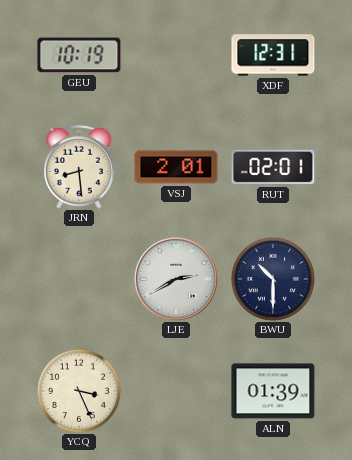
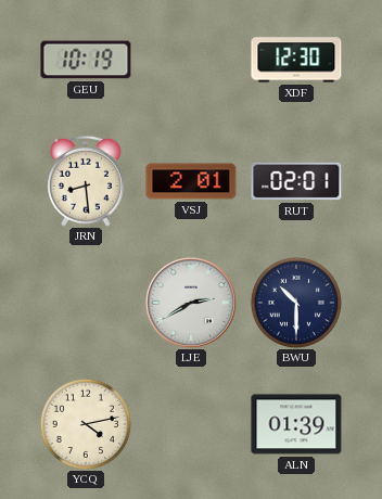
XDF: 12:31 -> 12:30 (296, 60)
YCQ: 3:26 -> 4:13 (86, 424)
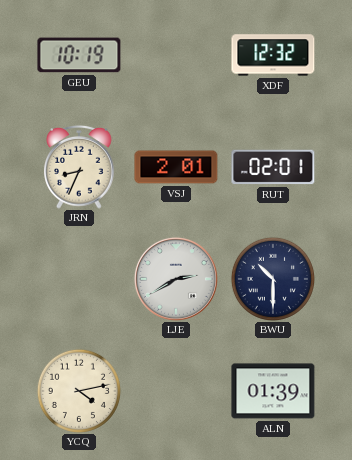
XDF: 12:30 -> 12:32 (273, 55)
JRN: 8:29 -> 8:34 (79, 167)
